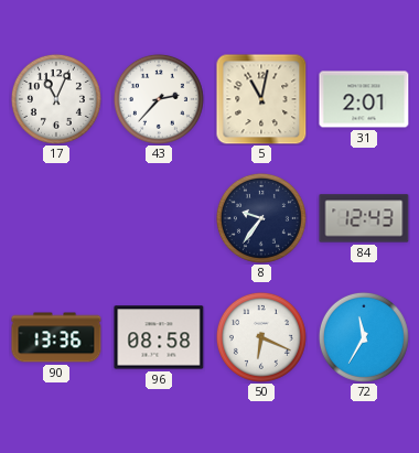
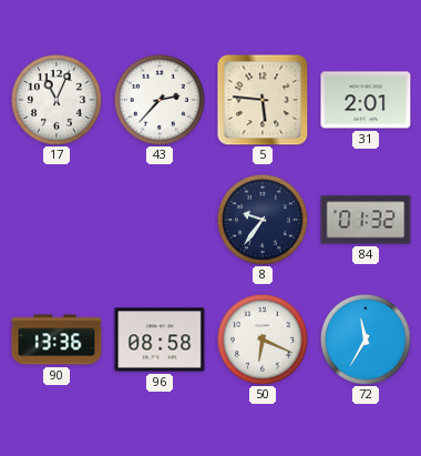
5: 11:02 -> 5:46 (263, 100)
84: 12:43 -> 01:32 (366, 220)
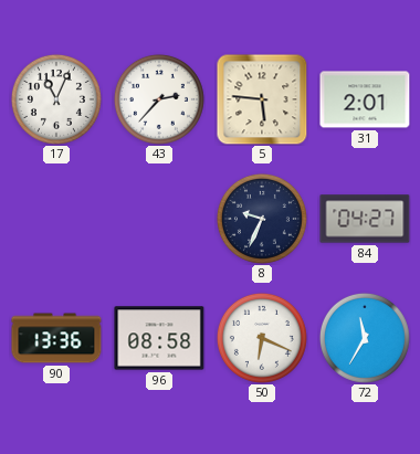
8: 9:36 -> 9:34 (262, 219)
84: 01:32 -> 04:27 (365, 219)
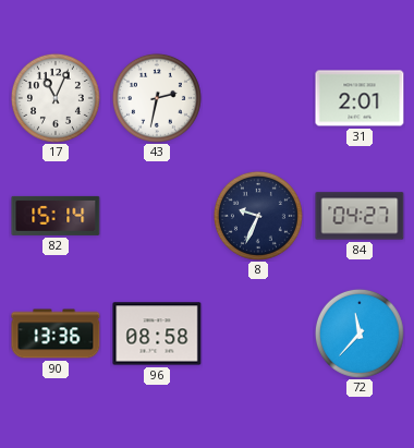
43: 2:37 -> 2:32 (157, 98)
5: 5:46 -> none (262, 99)
82: none -> 15:14 (56, 216)
50: 6:19 -> none (262, 338)
72: 11:35 -> 11:37 (360, 334)
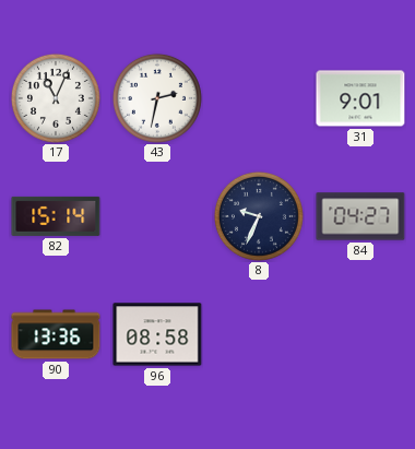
31: 2:01 -> 9:01 (360, 98)
72: 11:37 -> none (360, 334)
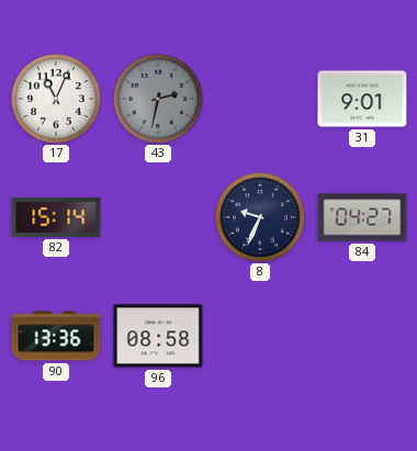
43 dial: white -> grey (158, 99)
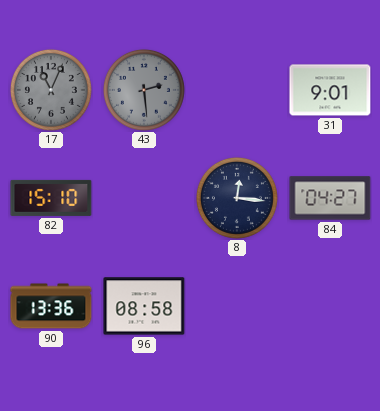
17 dial: white -> grey (51, 90)
43: 2:32 -> 2:29 (144, 90)
82: 15:14 -> 15:10 (51, 198)
8: 9:34 -> 12:16 (237, 198)
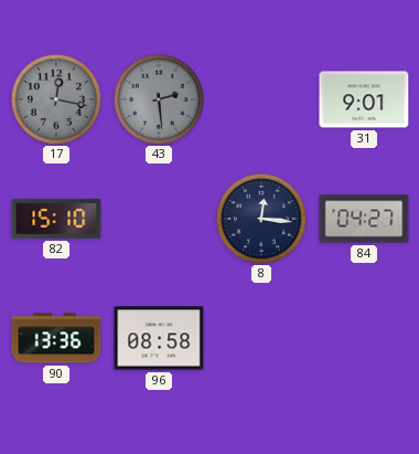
17: 11:04 -> 12:17 (56, 99)
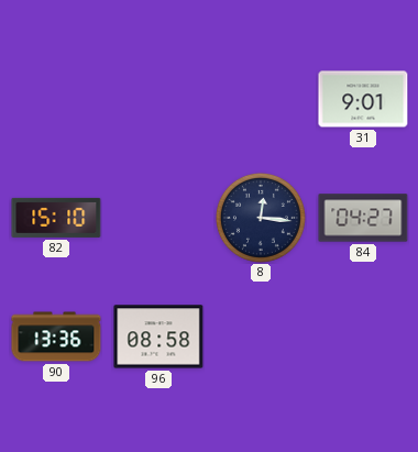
17: 12:17 -> none (56, 99)
43: 2:29 -> none (159, 99)
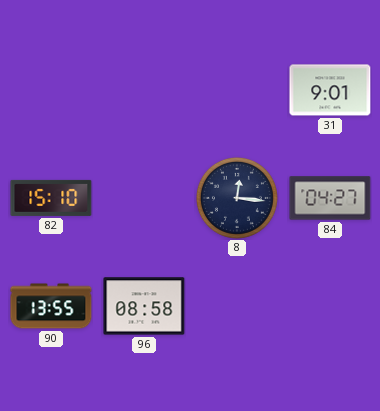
90: 13:36 -> 13:55 (51, 306)
